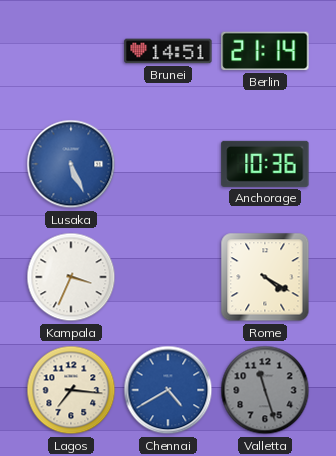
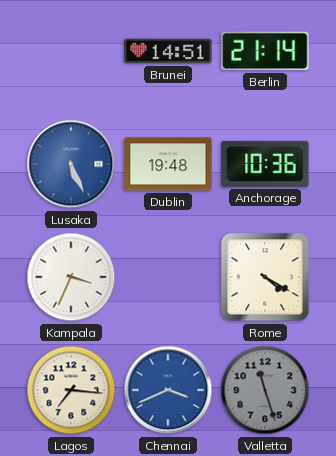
Dublin: none -> 19:48 (168, 164)
Chennai: 4:40 -> 3:41 (168, 390)
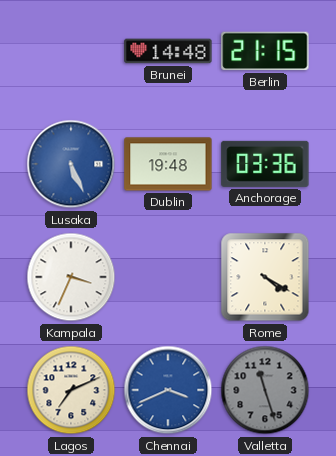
Brunei: 14:51 -> 14:48 (168, 51)
Berlin: 21:14 -> 21:15 (265, 51)
Anchorage: 10:36 -> 03:36 (265, 164)
Lagos: 7:16 -> 7:11 (71, 390)
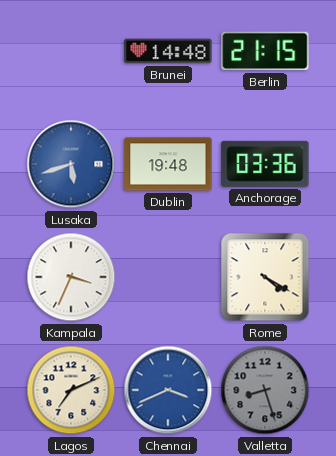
Lusaka: 5:26 -> 5:42 (71, 164)
Valletta: 11:27 -> 8:27 (265, 390)
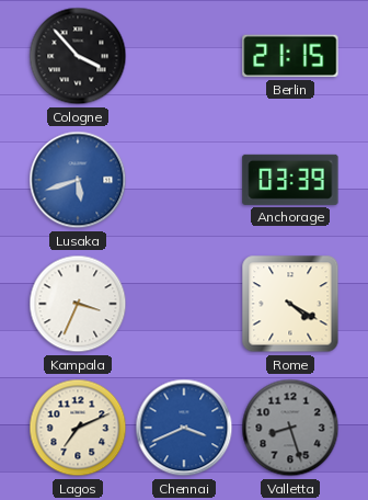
Cologne: none -> 3:53 (78, 56)
Brunei: 14:48 -> none (168, 51)
Dublin: 19:48 -> none (168, 164)
Anchorage: 03:36 -> 03:39 (290, 180)
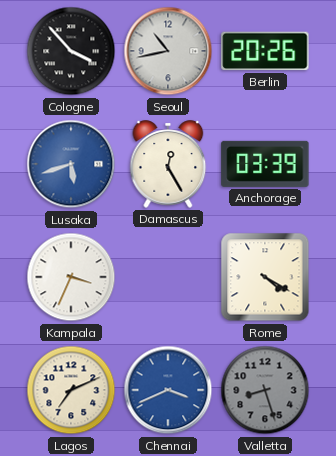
Seoul: none -> 10:43 (168, 51)
Berlin: 21:15 -> 20:26 (265, 51)
Damascus: none -> 12:25 (168, 164)
